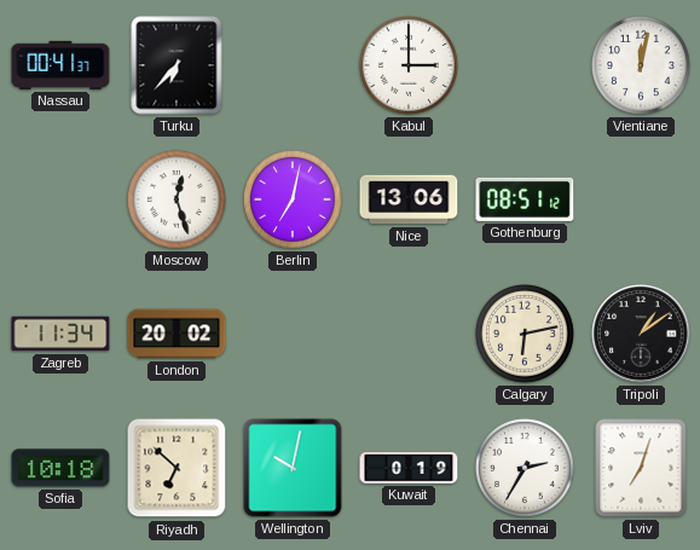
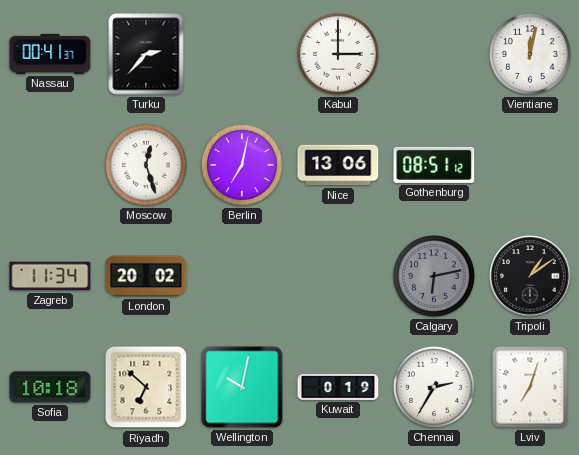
Turku: 6:37 -> 2:37 (146, 54)
Calgary dial: cream -> grey (434, 276)
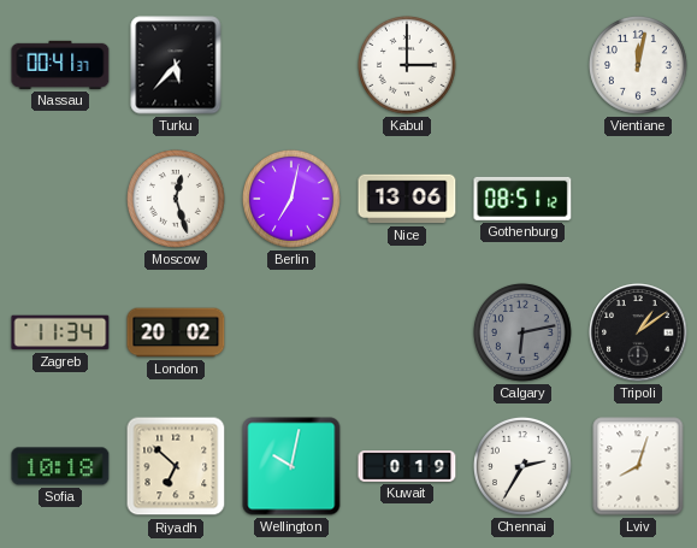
Turku: 2:37 -> 5:37 (176, 65)
Lviv: 7:03 -> 8:03 (638, 466)
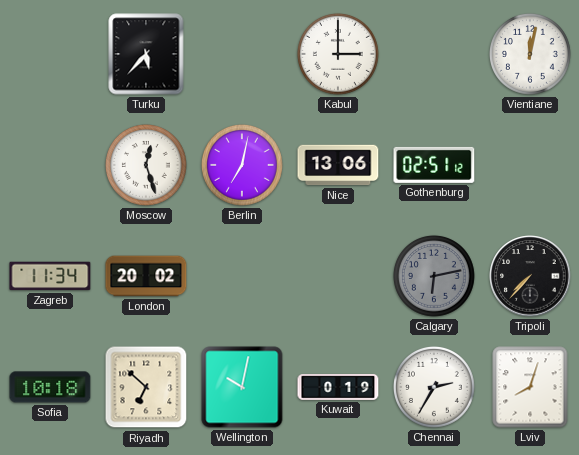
Nassau: 00:41 -> none (60, 65)
Gothenburg: 08:51 -> 02:51 (434, 165)
Tripoli: 1:09 -> 7:37 (530, 276)
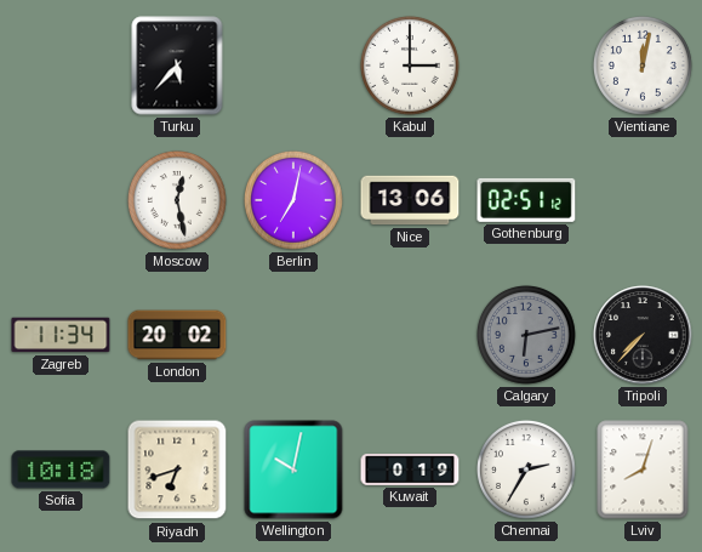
Moscow: 12:27 -> 12:28 (177, 200)
Riyadh: 6:52 -> 6:42 (177, 470)
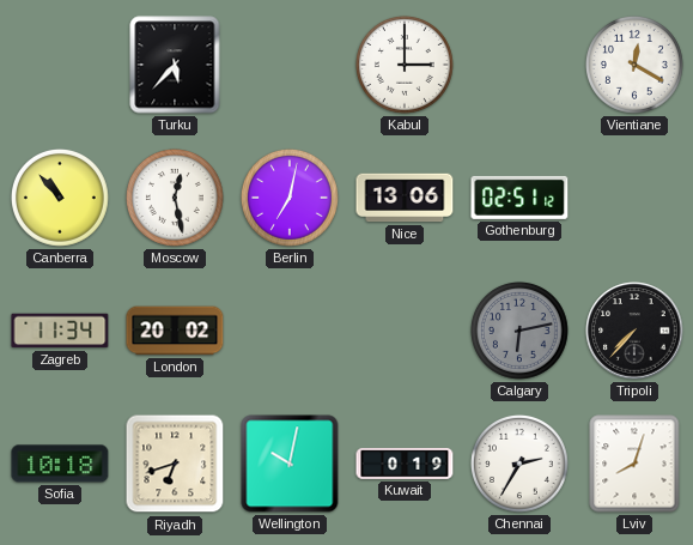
Vientiane: 12:02 -> 12:20 (634, 65)
Canberra: none -> 10:53 (60, 198)
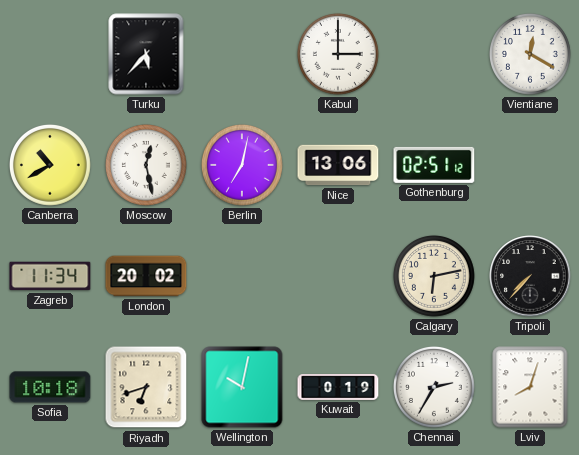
Canberra: 10:53 -> 10:40 (50, 165)
Calgary dial: grey -> cream (434, 276)
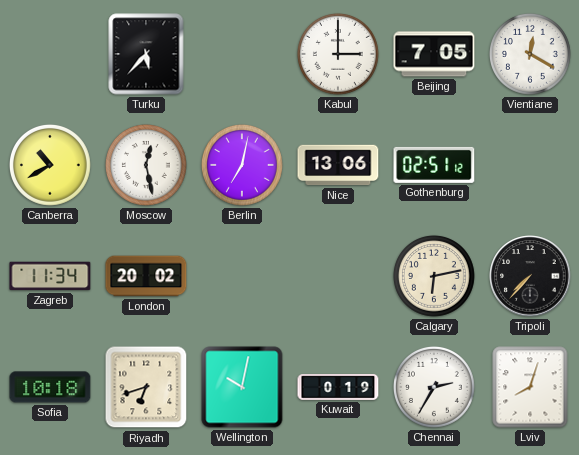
Beijing: none -> 7:05 (434, 54)
